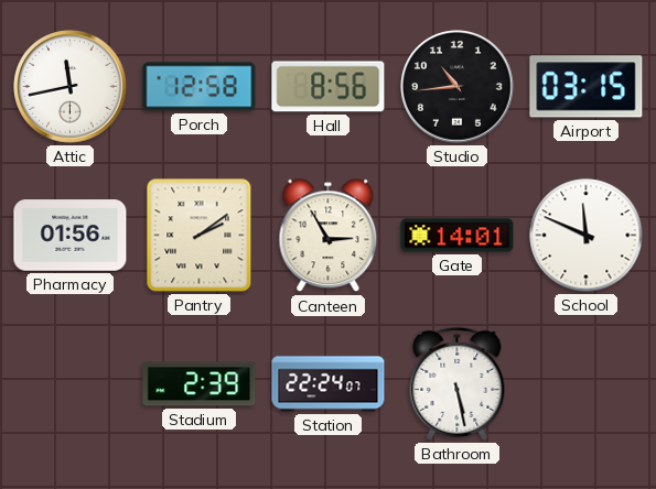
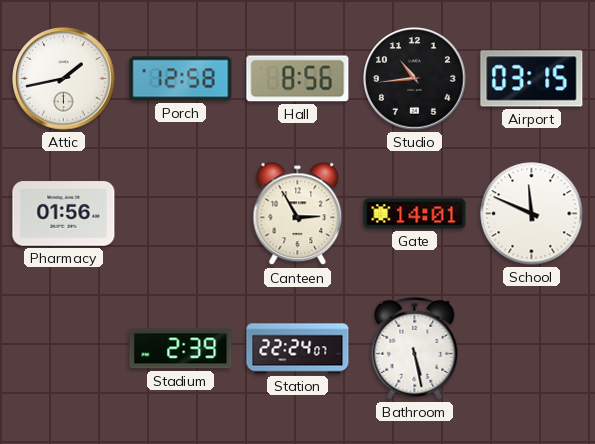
Attic: 11:43 -> 1:43 (64, 79)
Pantry: 2:09 -> none (200, 236)
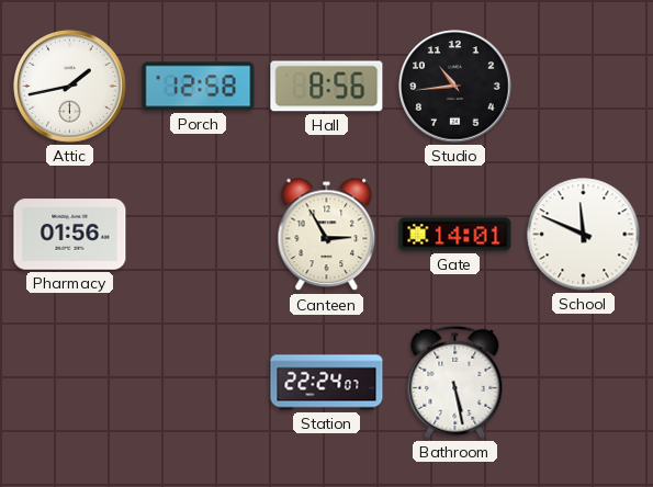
Airport: 03:15 -> none (532, 79)
Stadium: 2:39 -> none (181, 349)
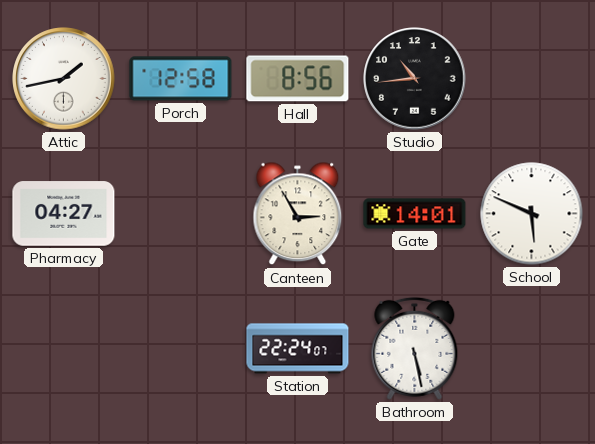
Pharmacy: 01:56 -> 04:27 (64, 214)
School: 11:49 -> 5:49 (532, 214)
